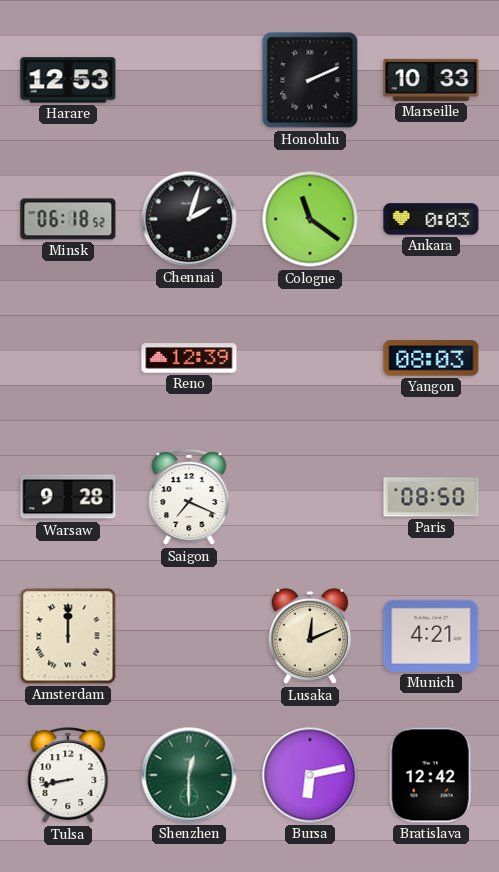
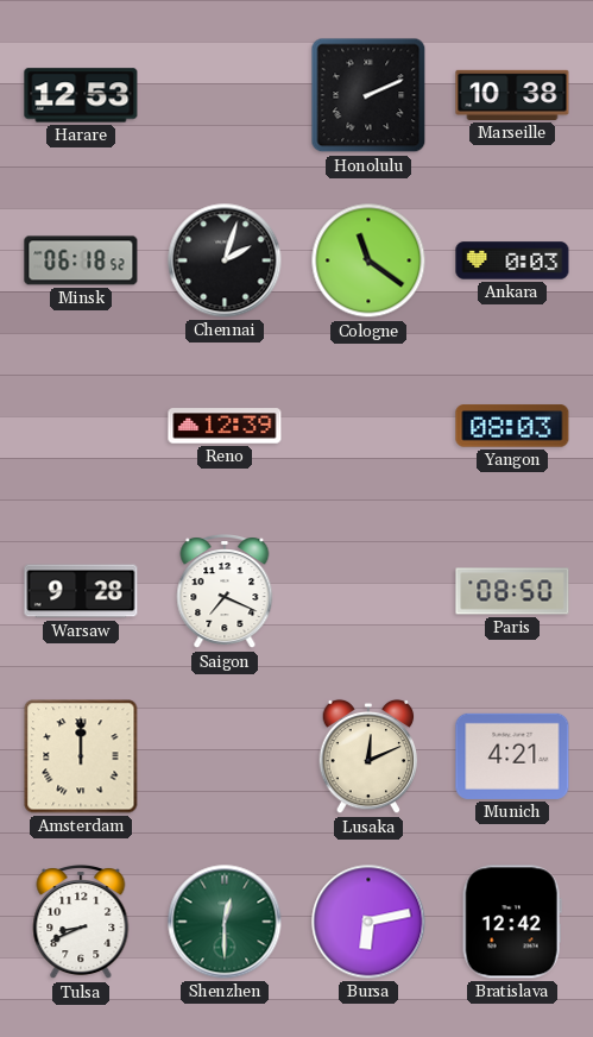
Marseille: 10:33 -> 10:38 (512, 95)
Tulsa: 8:43 -> 8:41 (81, 923)
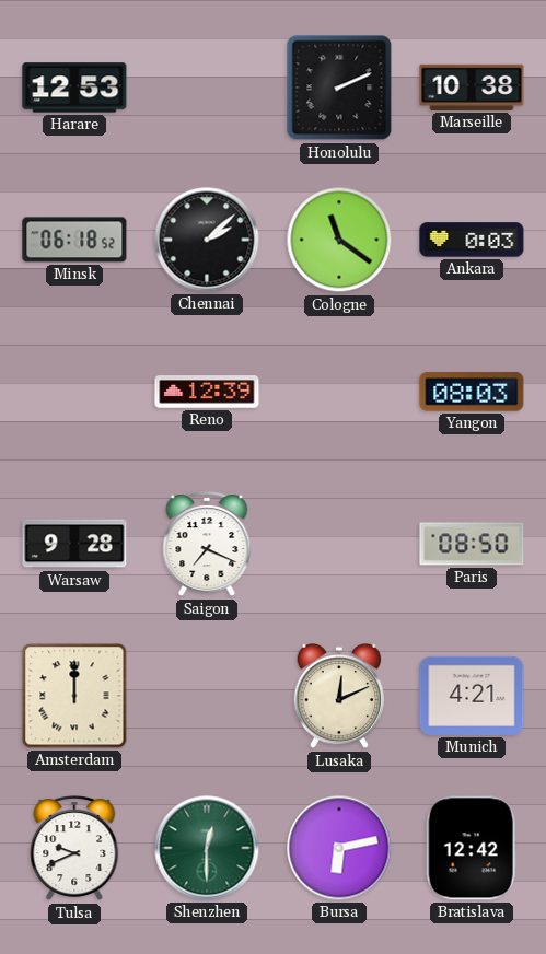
Chennai: 2:03 -> 2:08 (207, 240)
Tulsa: 8:41 -> 9:41 (74, 849)
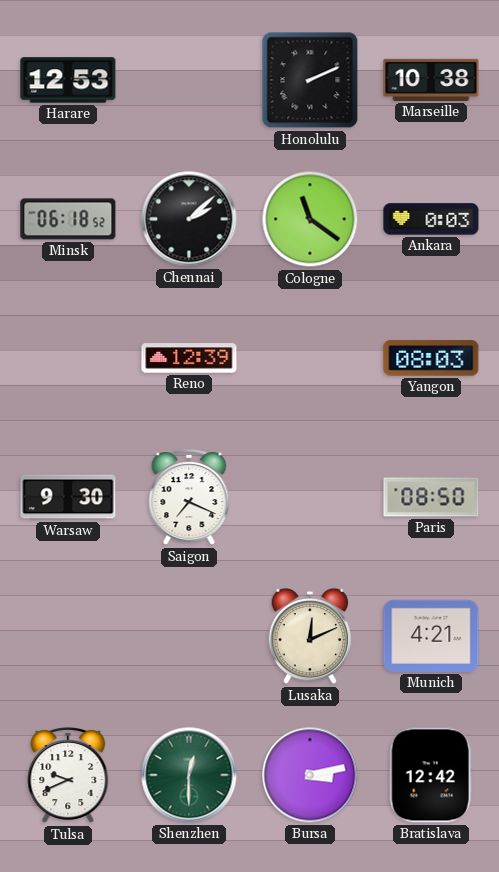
Warsaw: 9:28 -> 9:30 (68, 497)
Amsterdam: 12:00 -> none (74, 696)
Bursa: 6:13 -> 3:13 (310, 775)
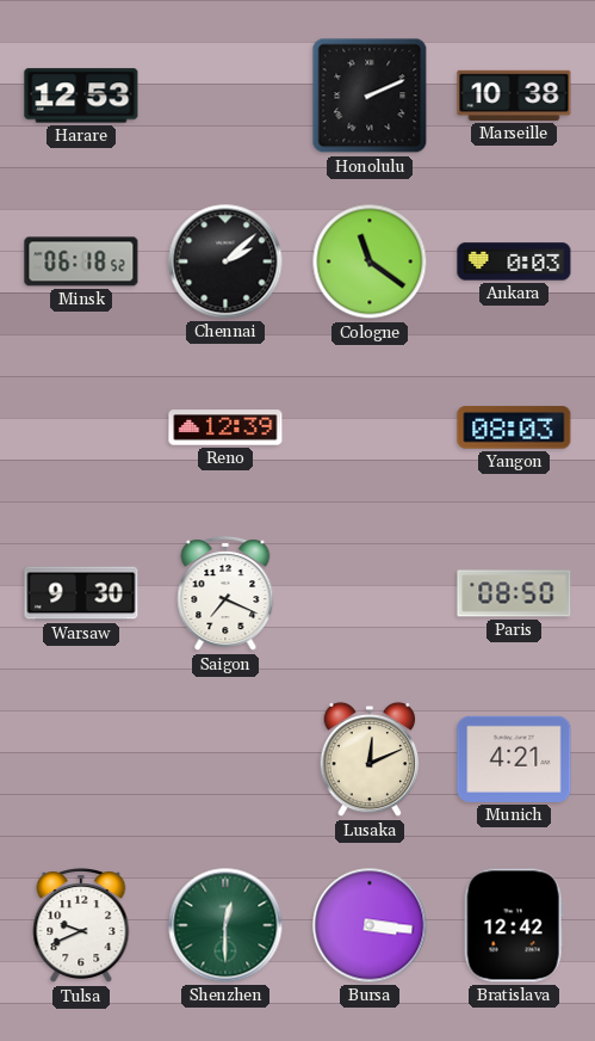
Bursa: 3:13 -> 3:16 (370, 925)
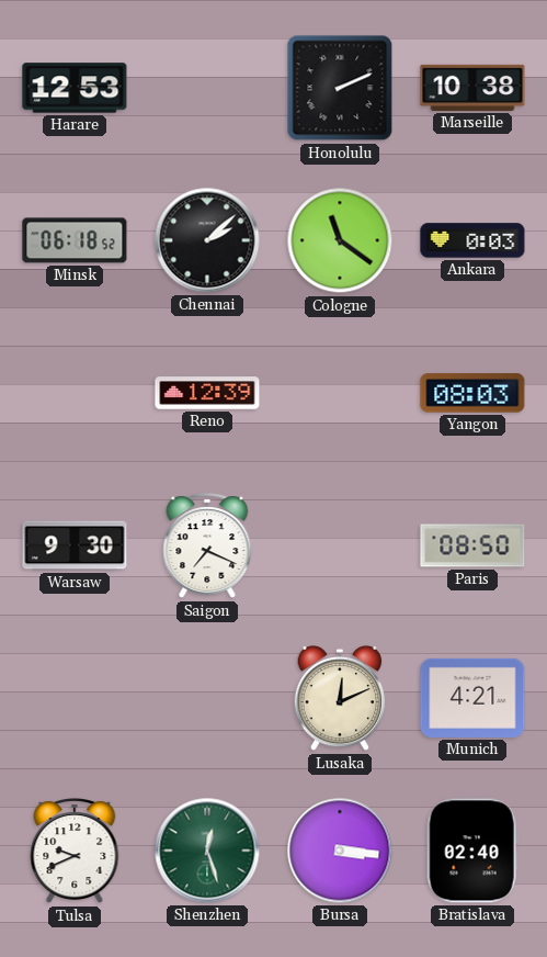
Shenzhen: 12:30 -> 12:27 (207, 851)
Bratislava: 12:42 -> 02:40 (472, 851)
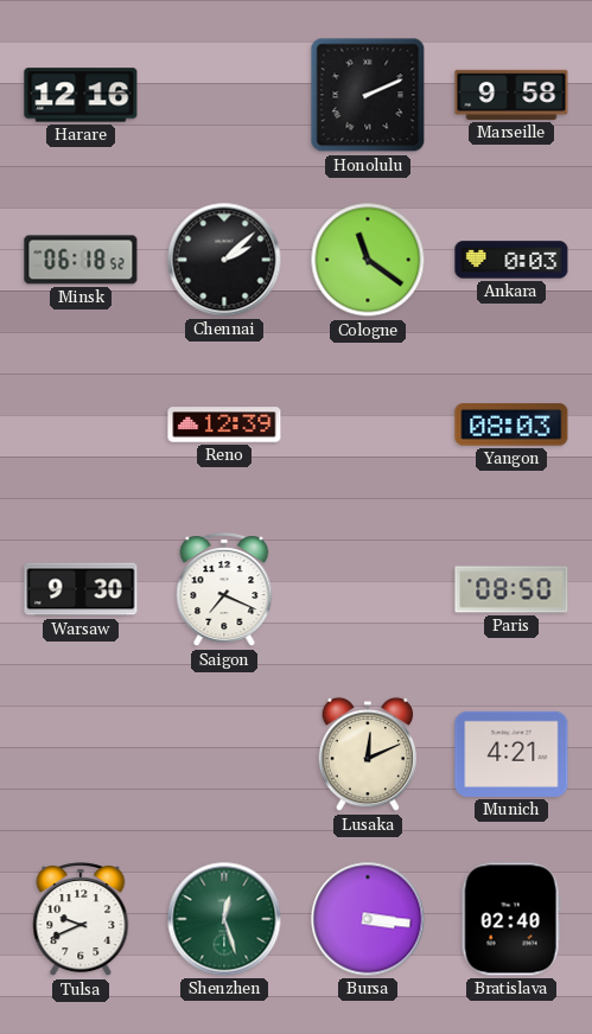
Harare: 12:53 -> 12:16 (81, 95)
Marseille: 10:38 -> 9:58 (511, 95)
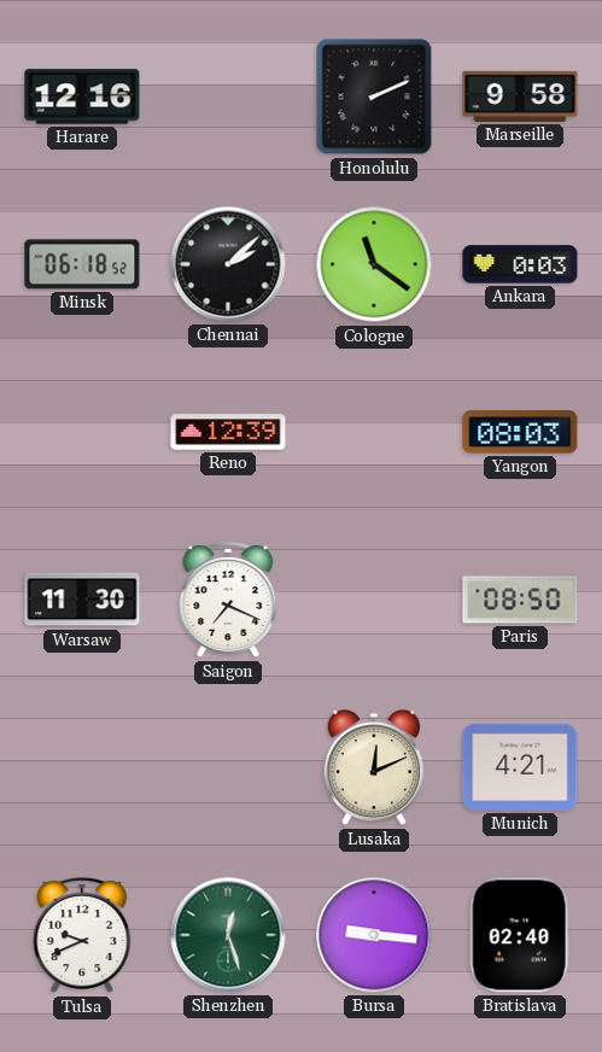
Warsaw: 9:30 -> 11:30 (82, 600)
Bursa: 3:16 -> 9:16 (374, 935)
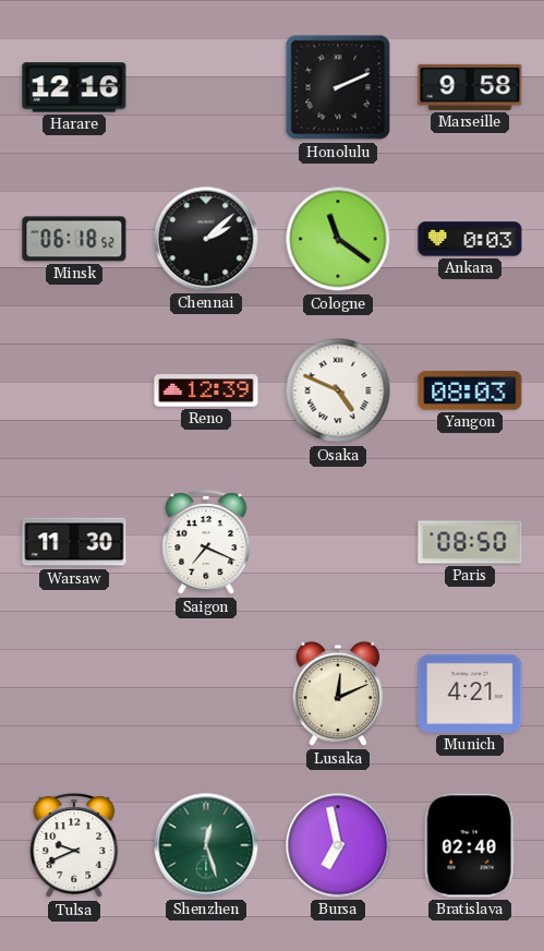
Osaka: none -> 4:49 (338, 390)
Bursa: 9:16 -> 6:58 (338, 845)
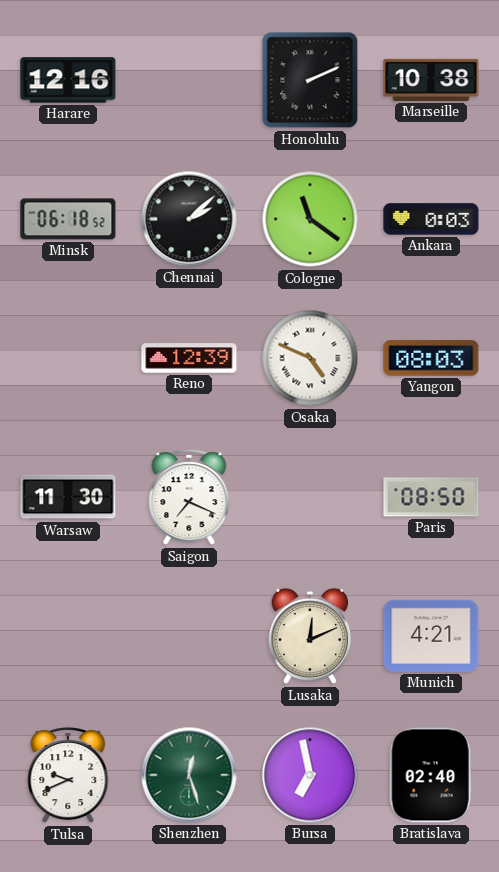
Marseille: 9:58 -> 10:38 (431, 80)
